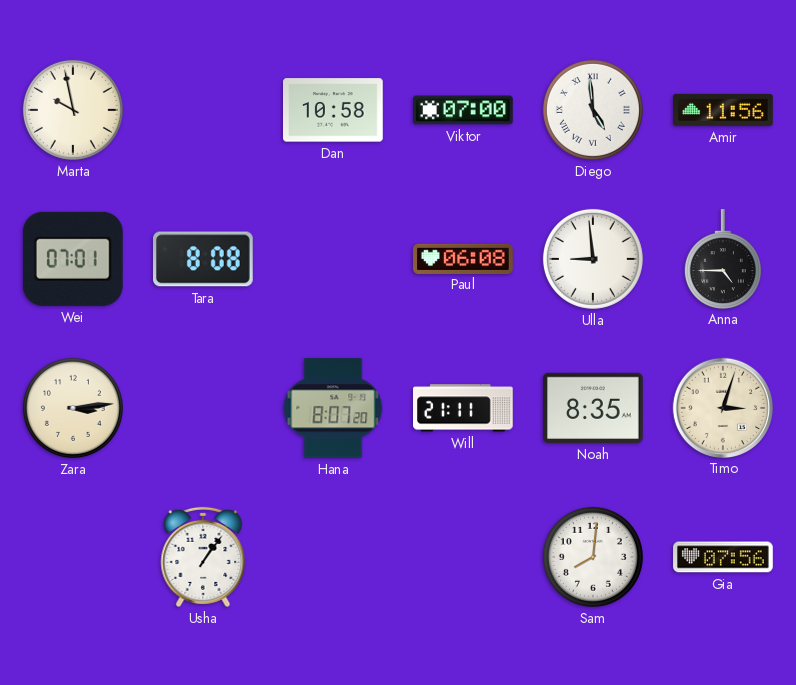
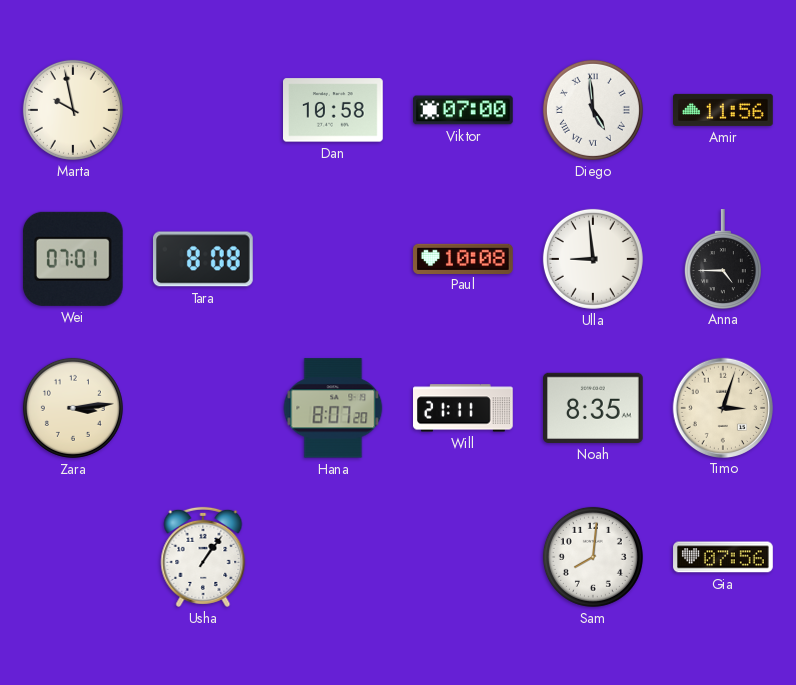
Paul: 06:08 -> 10:08 (463, 258)
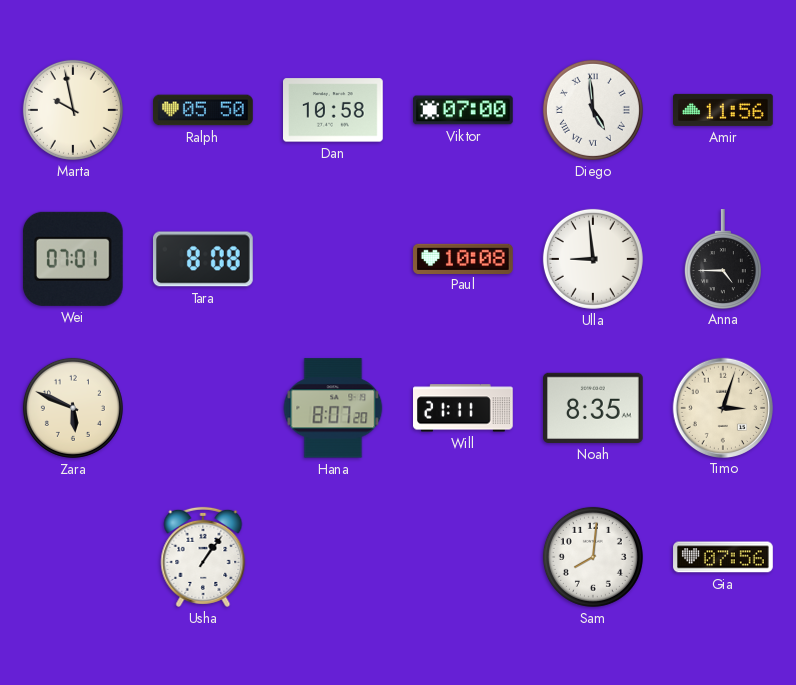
Ralph: none -> 05:50 (203, 110)
Zara: 3:14 -> 5:49 (73, 408)
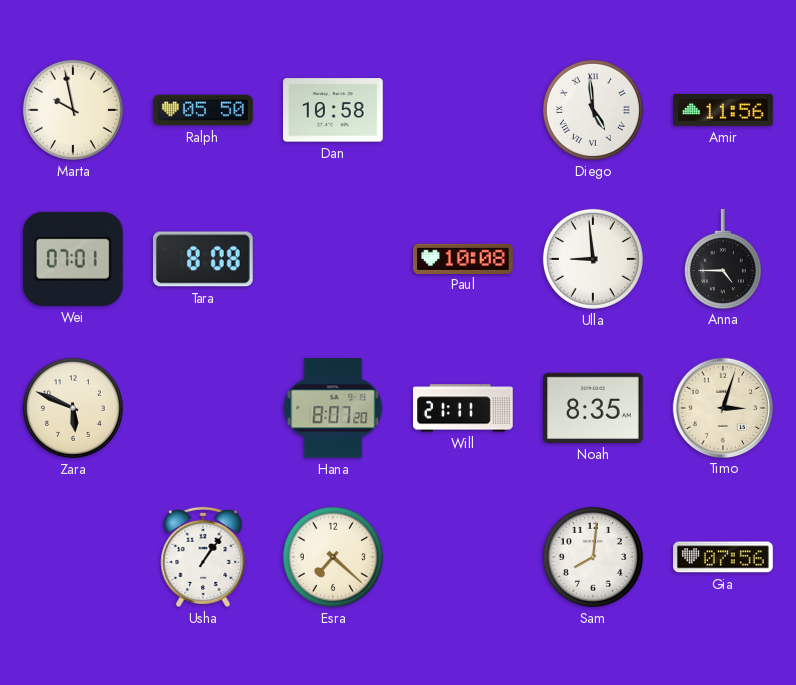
Viktor: 07:00 -> none (464, 110)
Esra: none -> 7:22 (333, 557)
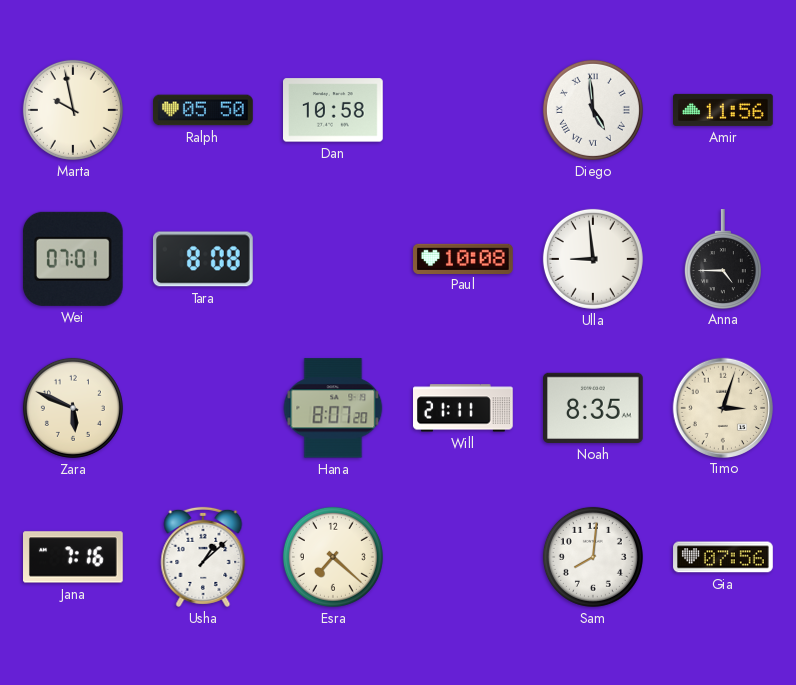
Jana: none -> 7:16 (74, 557)
Usha: 1:06 -> 1:08 (203, 557)
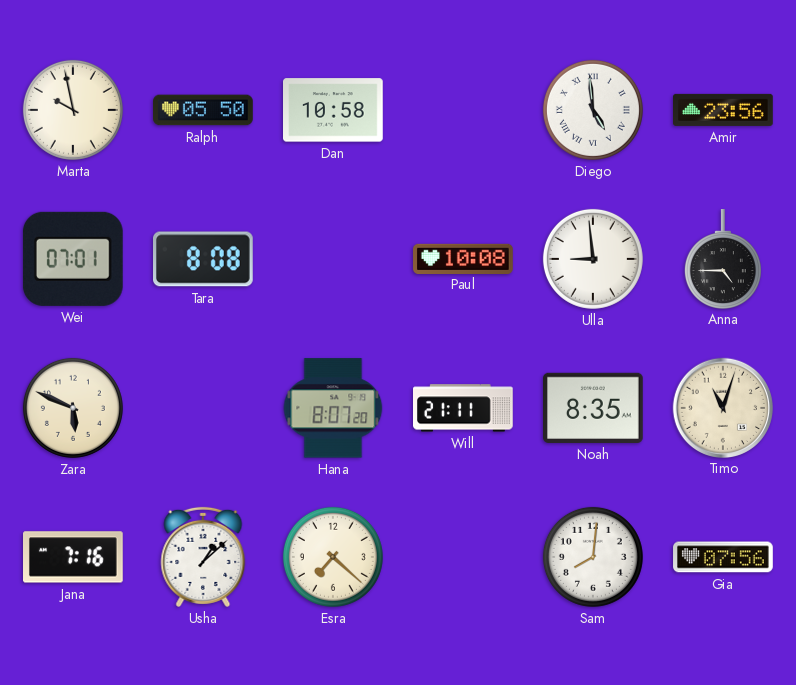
Amir: 11:56 -> 23:56 (724, 110)
Timo: 3:03 -> 11:03 (722, 407)
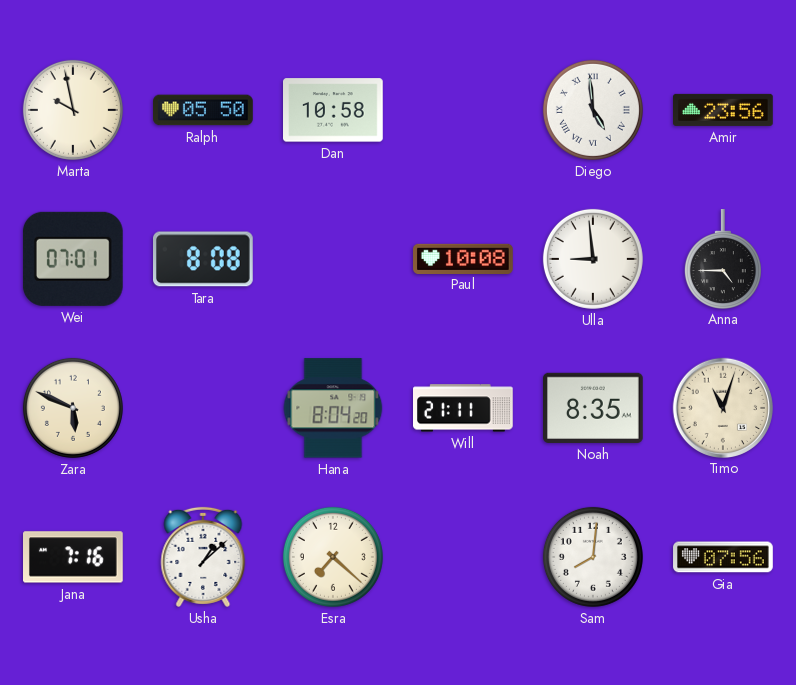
Hana: 8:07 -> 8:04 (333, 408)
